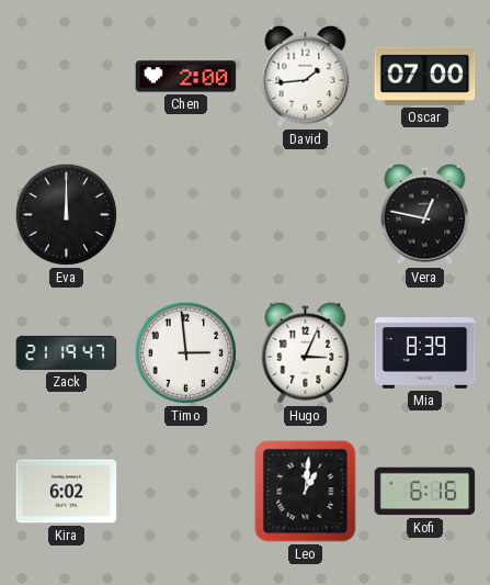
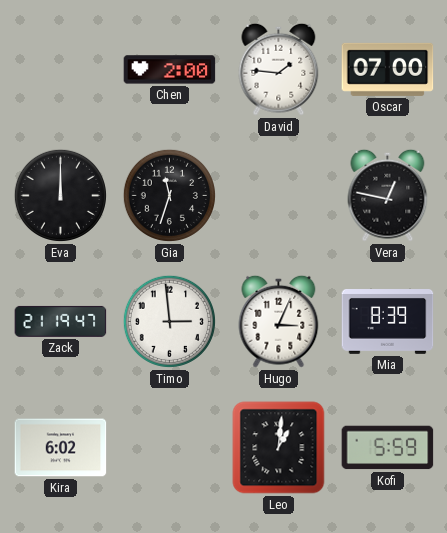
David: 1:44 -> 1:46 (279, 69)
Gia: none -> 11:33 (169, 195)
Kofi: 6:16 -> 5:59 (388, 448)
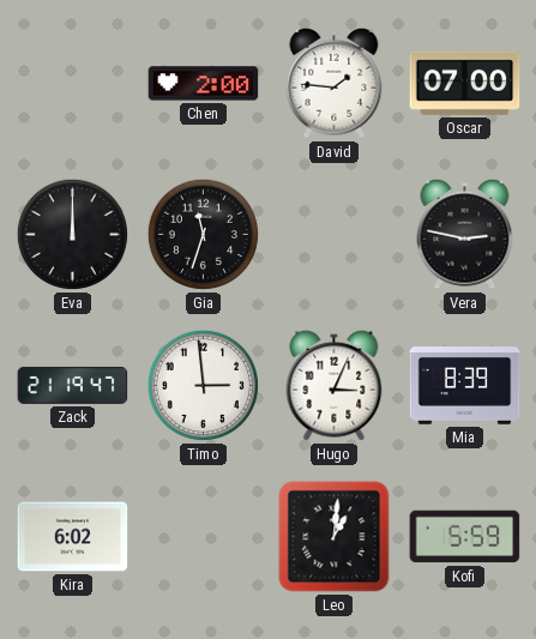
Vera: 12:47 -> 2:47 (465, 234)
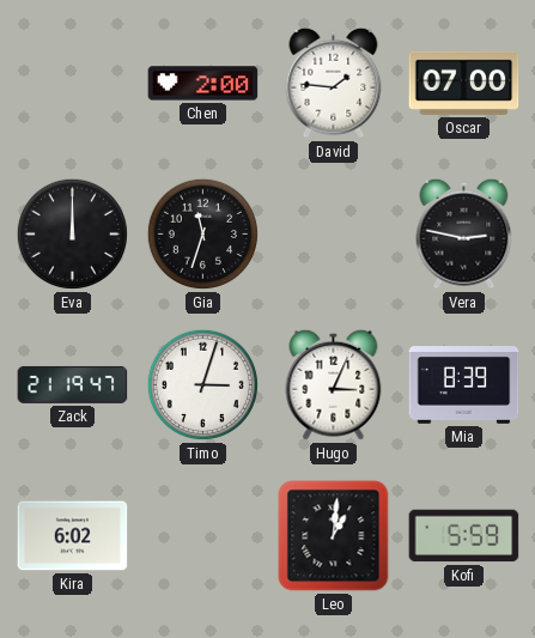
Timo: 2:59 -> 3:03 (202, 384)
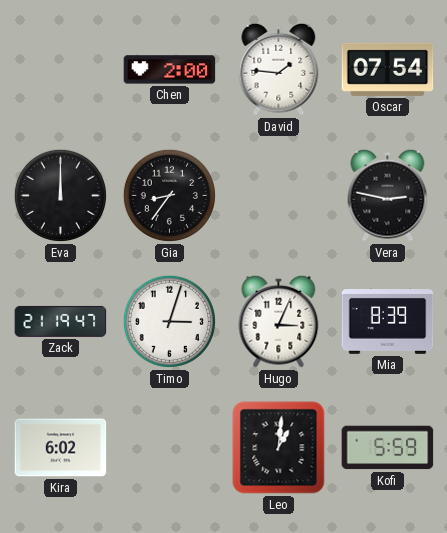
Oscar: 07:00 -> 07:54 (388, 69)
Gia: 11:33 -> 8:36 (169, 195)
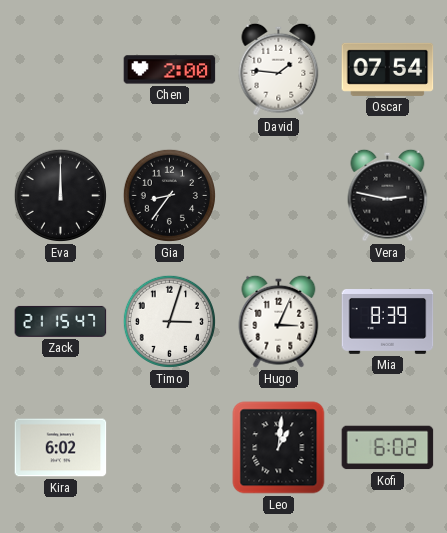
Zack: 21:19 -> 21:15 (61, 321)
Kofi: 5:59 -> 6:02 (388, 448)
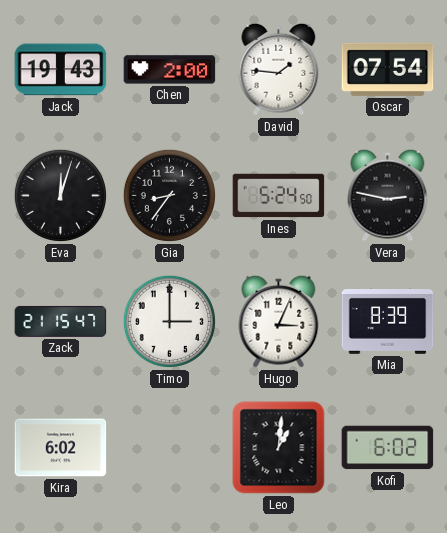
Jack: none -> 19:43 (61, 70)
Eva: 12:00 -> 12:03 (60, 195)
Ines: none -> 5:24 (279, 196)
Timo: 3:03 -> 3:00 (169, 321)
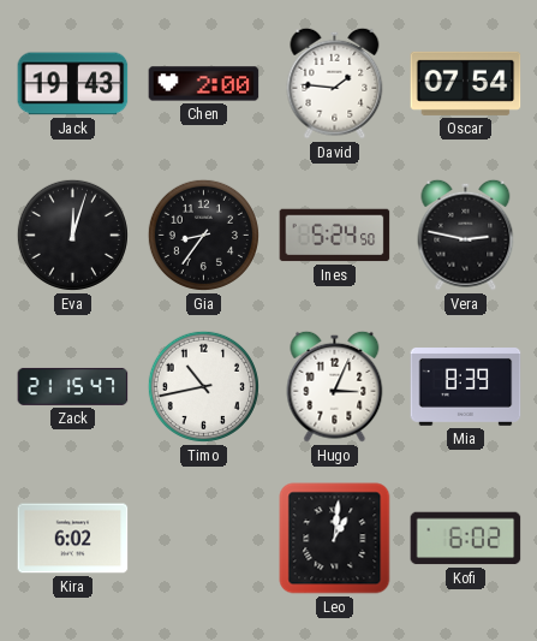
Timo: 3:00 -> 10:43 (203, 386)
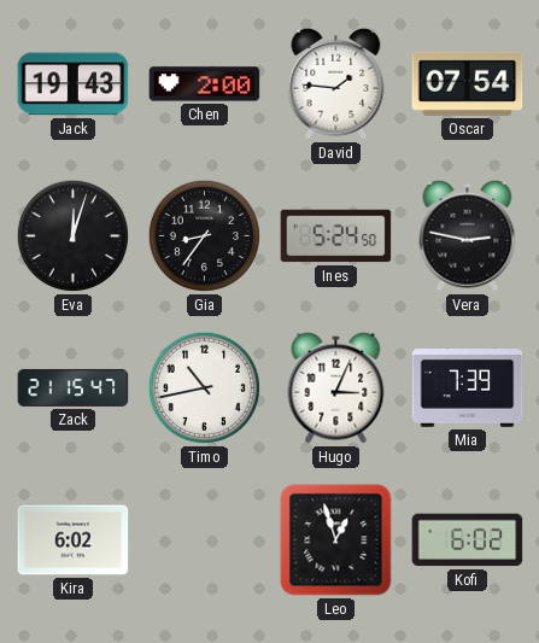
Mia: 8:39 -> 7:39 (468, 388)
Leo: 1:01 -> 12:57 (336, 540)
